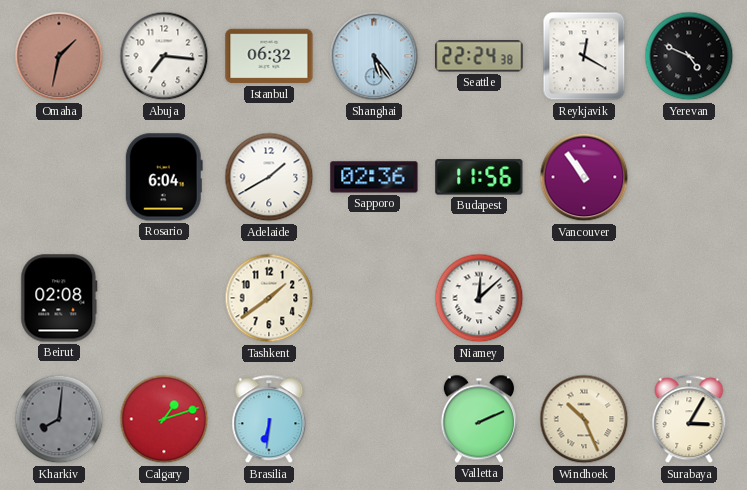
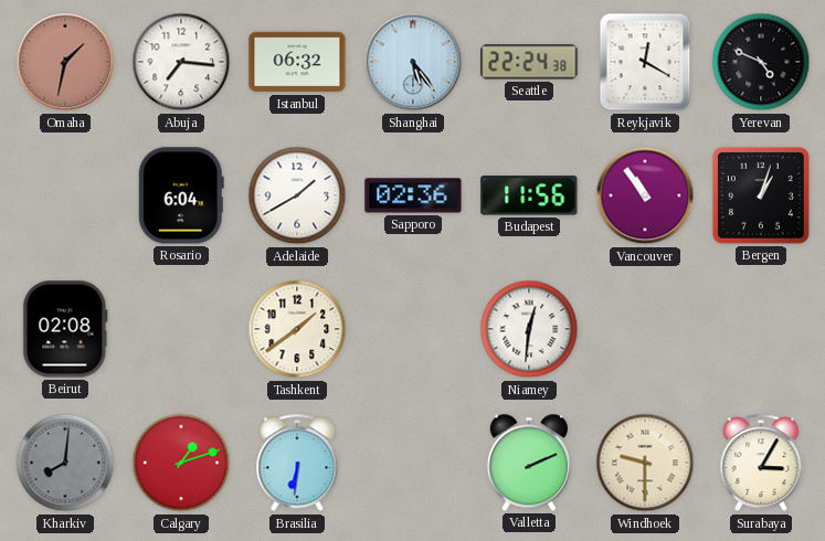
Bergen: none -> 1:03 (762, 197)
Niamey: 12:08 -> 12:31 (529, 329)
Windhoek: 10:26 -> 9:30 (645, 463)
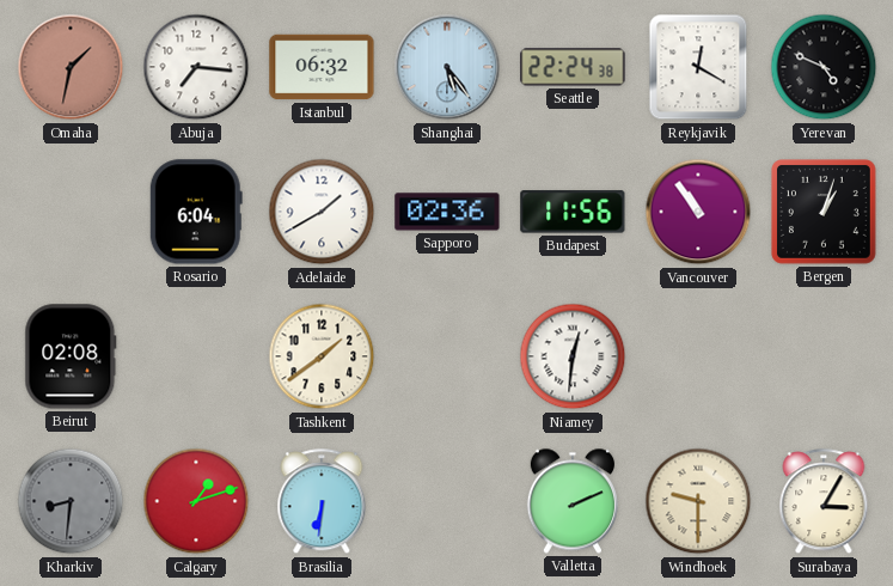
Kharkiv: 8:01 -> 8:31 (71, 501)
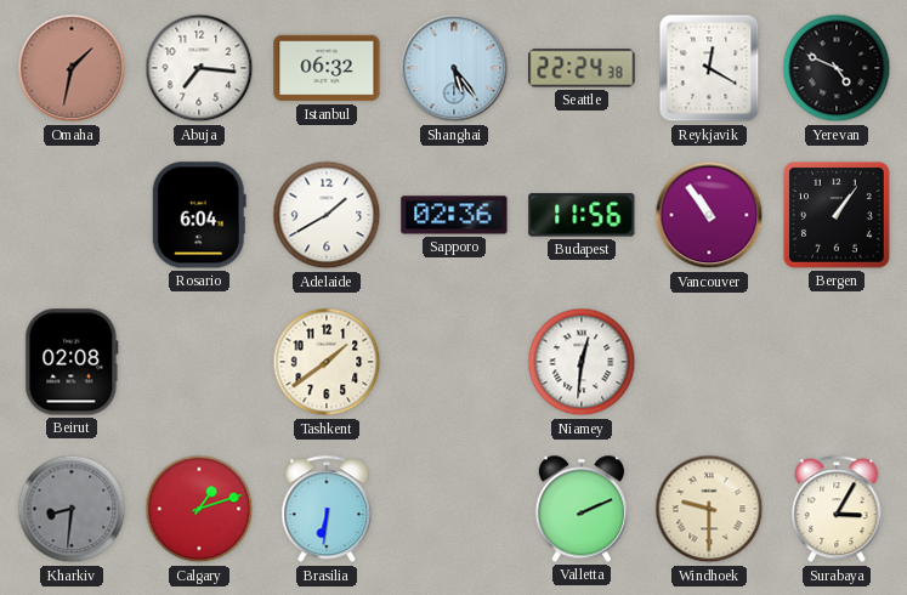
Bergen: 1:03 -> 1:06 (838, 216)
